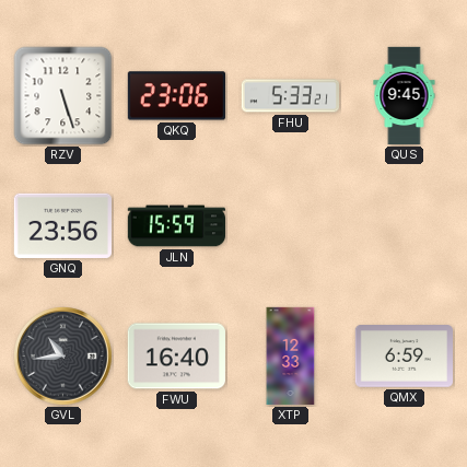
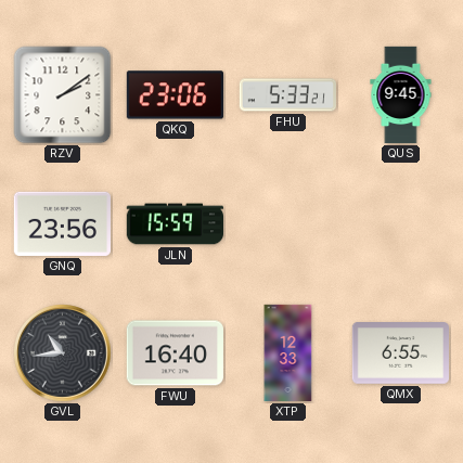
RZV: 5:27 -> 2:09 (63, 95)
QMX: 6:59 -> 6:55 (400, 353)
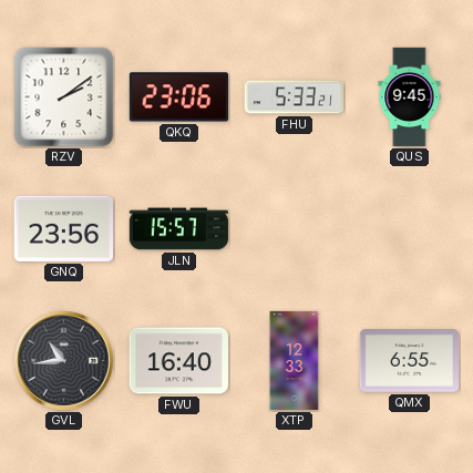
JLN: 15:59 -> 15:57 (179, 229)
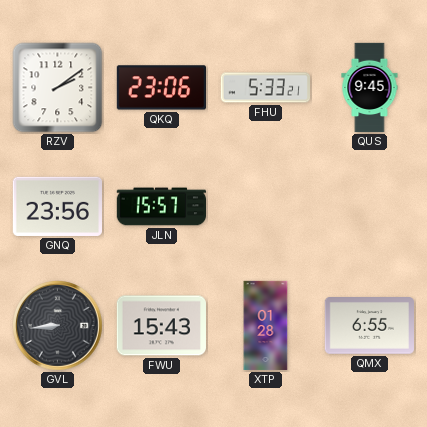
GVL: 10:44 -> 8:44 (58, 326)
FWU: 16:40 -> 15:43 (161, 326)
XTP: 12:33 -> 01:28 (266, 326)
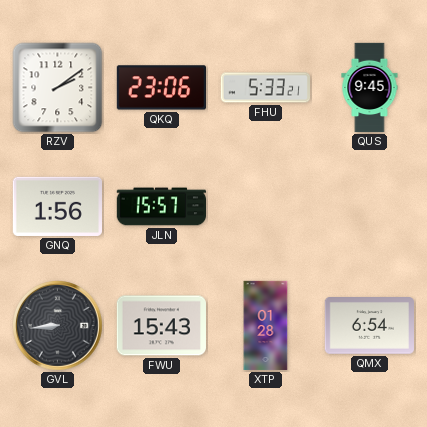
GNQ: 23:56 -> 1:56 (57, 206)
QMX: 6:55 -> 6:54 (369, 326)
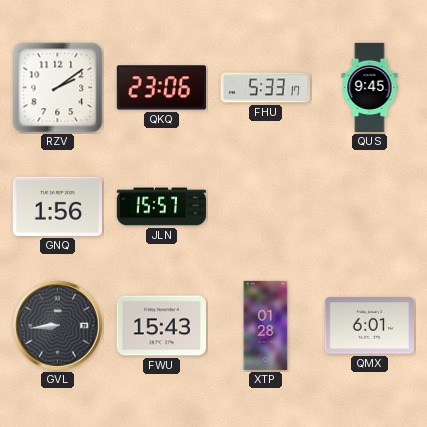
FHU: 5:33:21 -> 5:33:17 (265, 88)
QMX: 6:54 -> 6:01 (369, 326)
